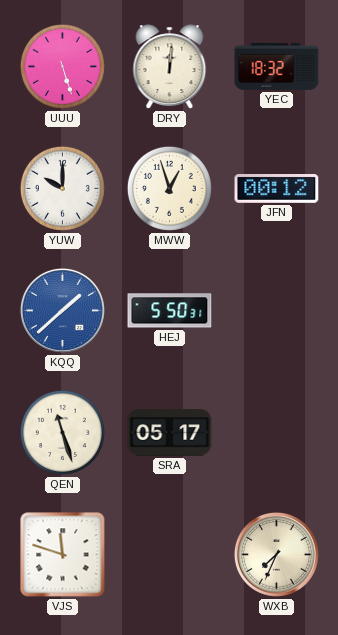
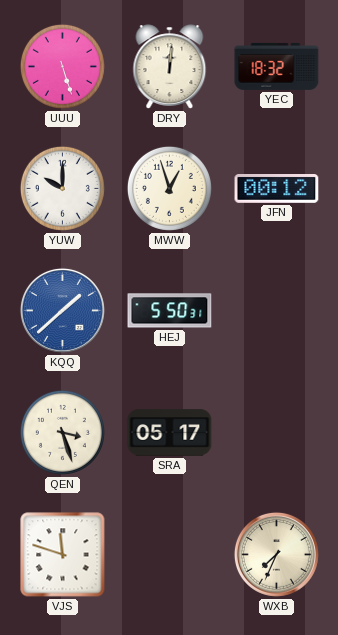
QEN: 11:27 -> 3:27 (62, 432)
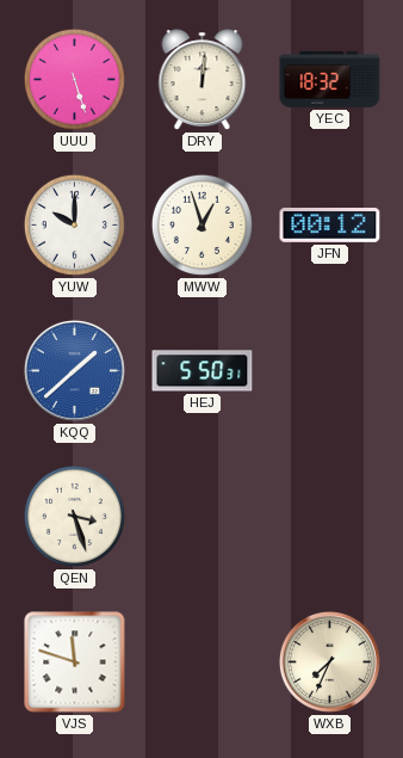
SRA: 05:17 -> none (170, 433)
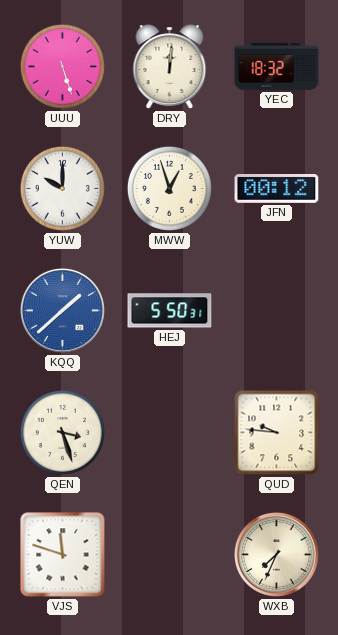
QUD: none -> 9:46 (277, 433)
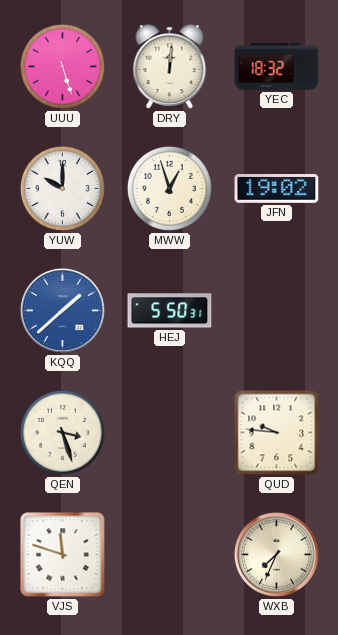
JFN: 00:12 -> 19:02 (277, 189)
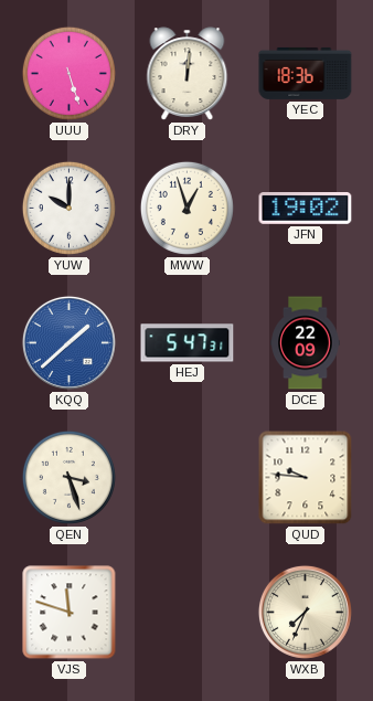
YEC: 18:32 -> 18:36 (306, 73)
HEJ: 5:50 -> 5:47 (188, 343)
DCE: none -> 22:09 (306, 343)
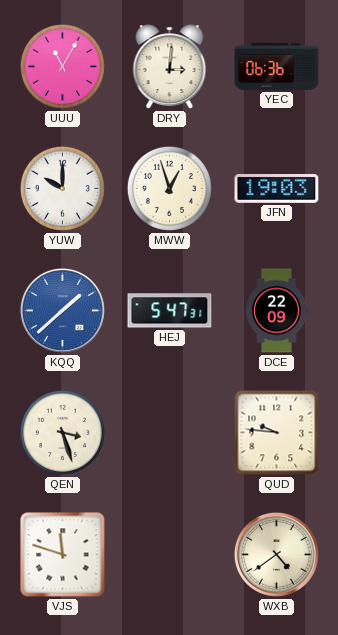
UUU: 5:27 -> 11:05 (62, 66)
DRY: 12:01 -> 3:01 (170, 67)
YEC: 18:36 -> 06:36 (277, 66)
JFN: 19:02 -> 19:03 (277, 189)
WXB: 7:34 -> 4:39 (276, 554)
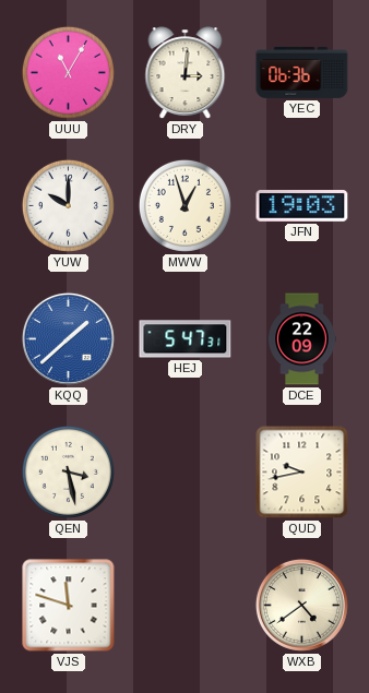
QEN: 3:27 -> 3:28 (68, 471)
QUD: 9:46 -> 9:43 (302, 473)
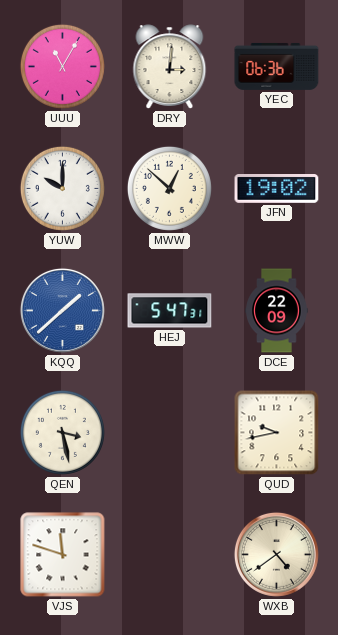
MWW: 12:57 -> 12:52 (169, 188)
JFN: 19:03 -> 19:02 (277, 189)
